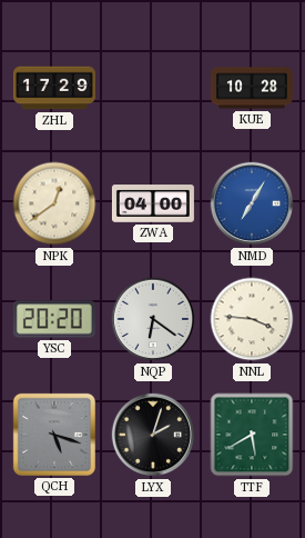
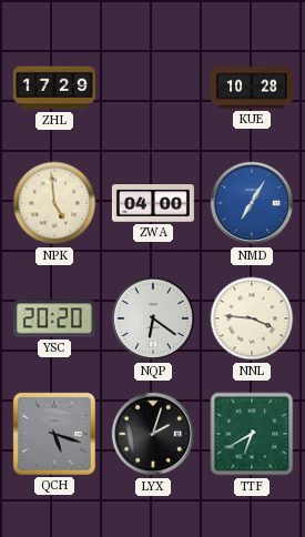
NPK: 12:39 -> 4:59 (54, 203)
TTF: 5:40 -> 6:40 (252, 434)
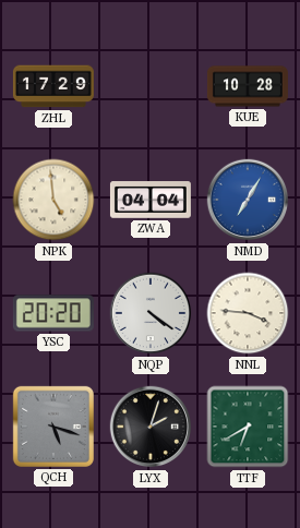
ZWA: 04:00 -> 04:04 (151, 200)
NQP: 6:21 -> 4:21 (151, 313)
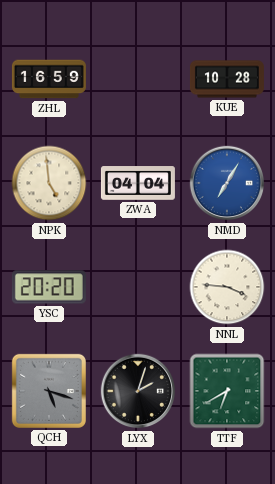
ZHL: 17:29 -> 16:59 (49, 79)
NQP: 4:21 -> none (151, 313)
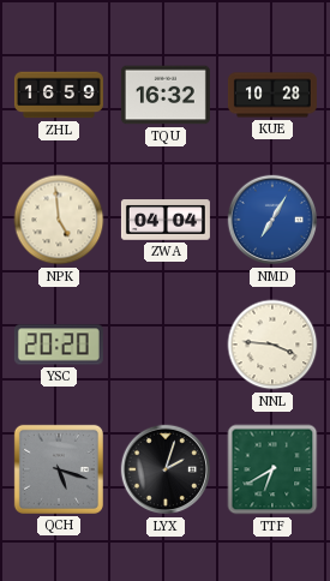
TQU: none -> 16:32 (166, 95)
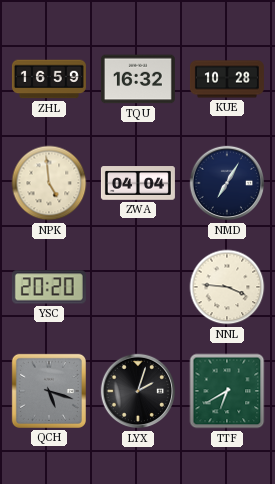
NMD dial: blue -> navy (227, 183)
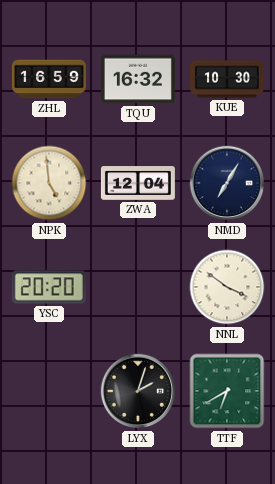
KUE: 10:28 -> 10:30 (227, 79)
ZWA: 04:04 -> 12:04 (138, 183)
NNL: 3:46 -> 3:51 (227, 287)
QCH: 5:18 -> none (49, 391)
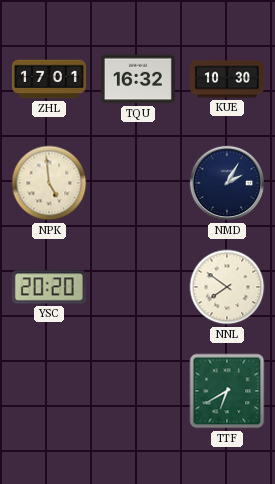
ZHL: 16:59 -> 17:01 (49, 79)
ZWA: 12:04 -> none (138, 183)
NMD: 7:05 -> 2:05 (227, 183)
NNL: 3:51 -> 7:51 (227, 287)
LYX: 2:03 -> none (138, 391)
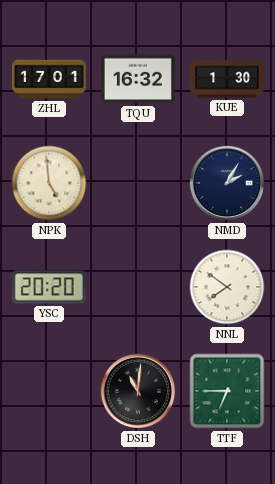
KUE: 10:30 -> 1:30 (227, 79)
DSH: none -> 11:01 (138, 391)
TTF: 6:40 -> 6:45 (227, 391)
